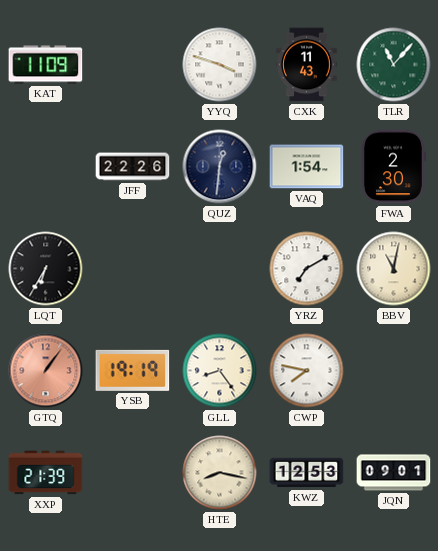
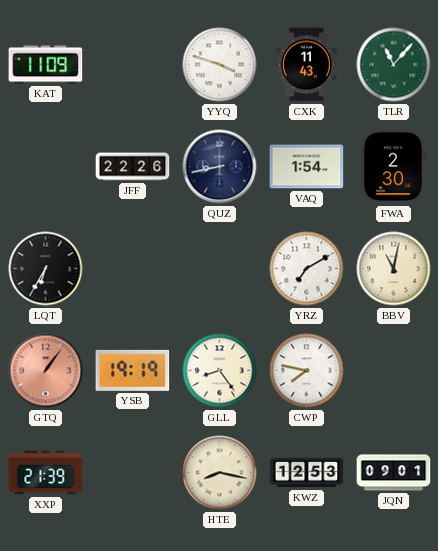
QUZ: 12:31 -> 8:43 (220, 167)
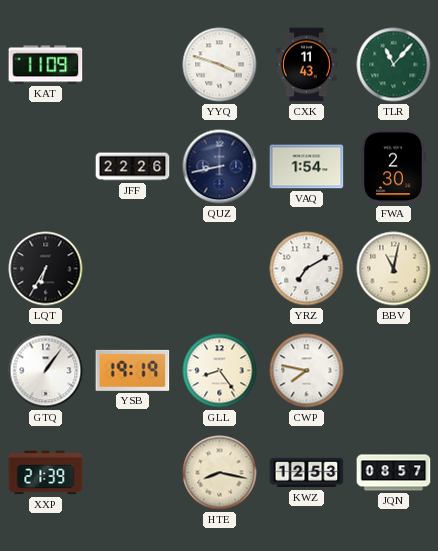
GTQ dial: salmon -> white (46, 371)
JQN: 09:01 -> 08:57 (394, 473)
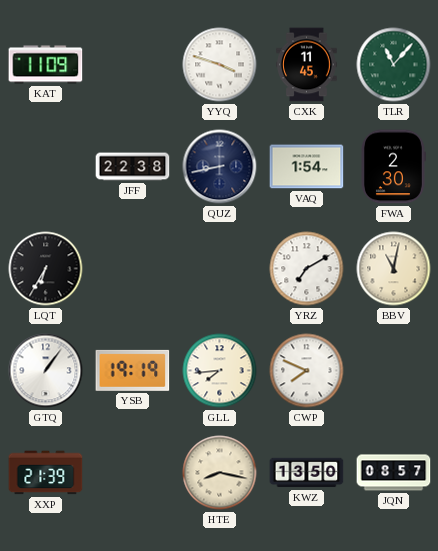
CXK: 11:43 -> 11:45 (307, 65)
JFF: 22:26 -> 22:38 (133, 167)
GLL: 8:24 -> 7:44 (220, 371)
CWP: 7:47 -> 7:49 (307, 371)
KWZ: 12:53 -> 13:50 (307, 473)
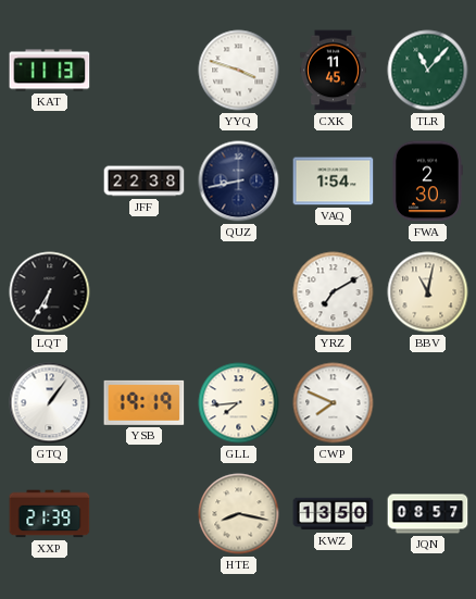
KAT: 11:09 -> 11:13 (50, 71)
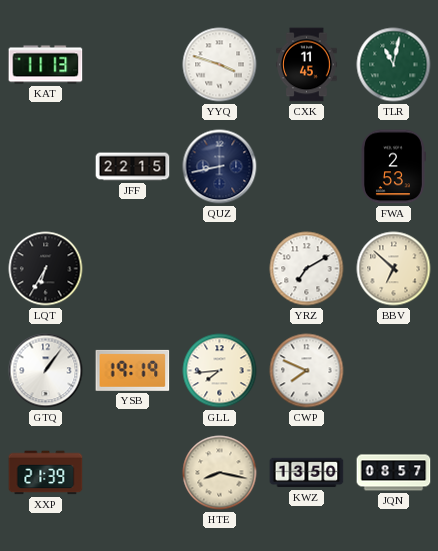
TLR: 11:07 -> 11:02 (394, 65)
JFF: 22:38 -> 22:15 (133, 167)
VAQ: 1:54 -> none (334, 182)
FWA: 2:30 -> 2:53 (394, 167)
BBV: 11:02 -> 6:52 (394, 269)
